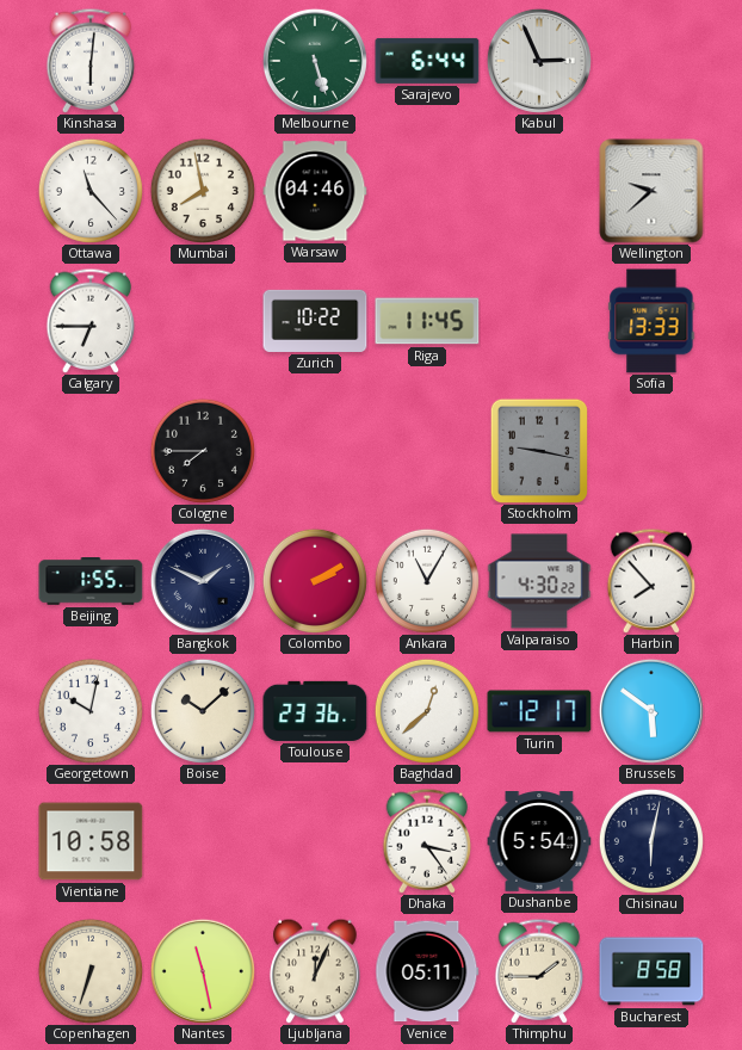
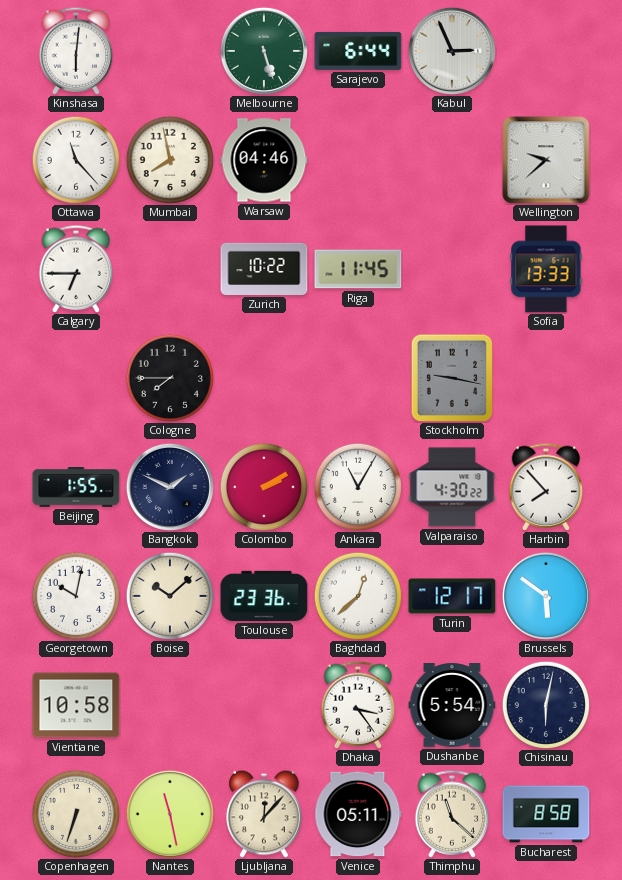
Ljubljana: 12:04 -> 12:07 (264, 814)
Thimphu: 1:45 -> 11:22 (452, 814)
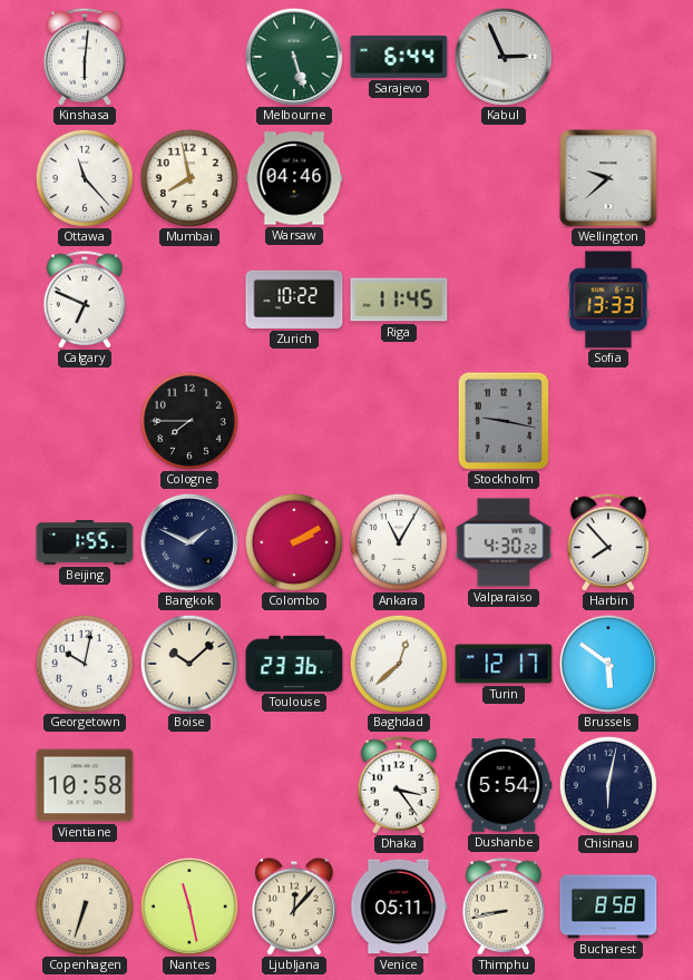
Calgary: 6:45 -> 6:49 (85, 300)
Thimphu: 11:22 -> 8:43 (504, 906)
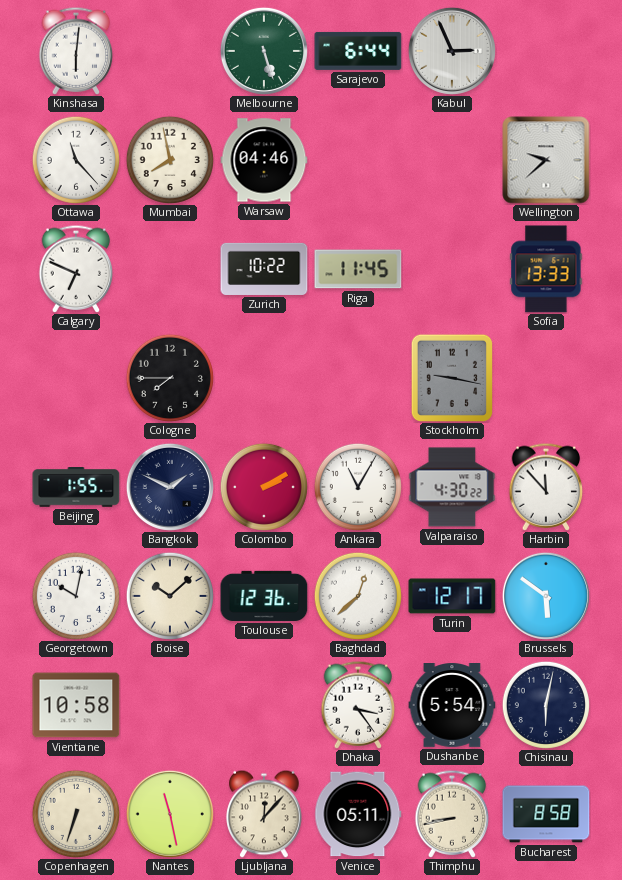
Harbin: 7:53 -> 11:53 (546, 487)
Toulouse: 23:36 -> 12:36 (264, 596)
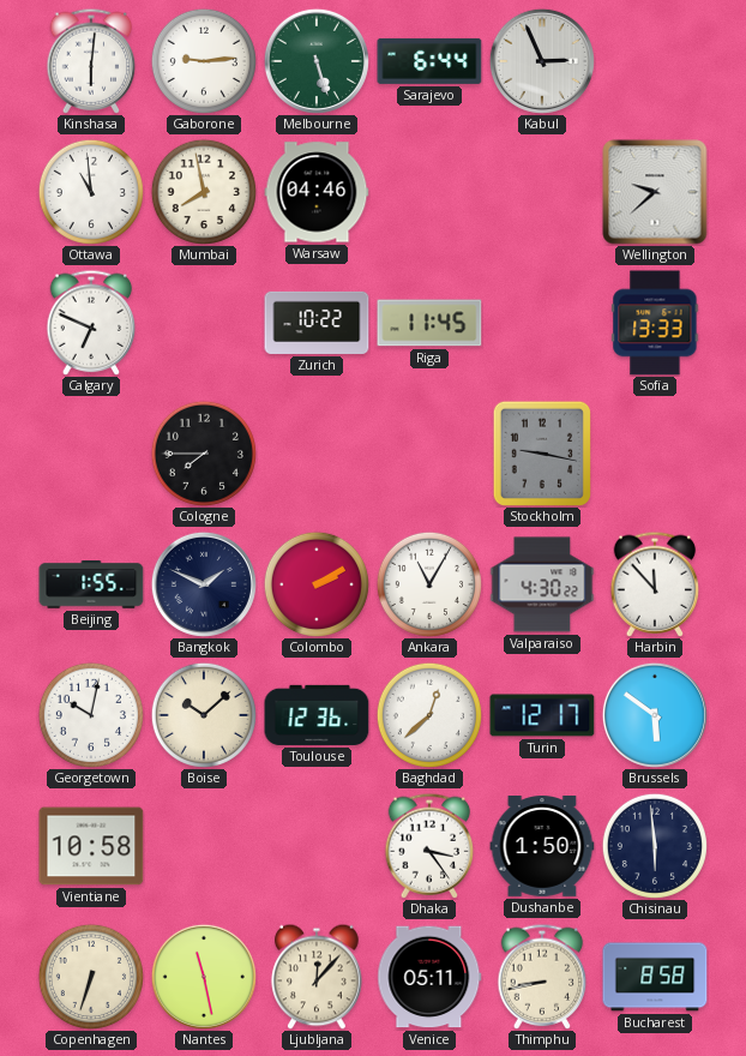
Gaborone: none -> 9:14 (204, 61)
Ottawa: 11:23 -> 10:59 (91, 192)
Dushanbe: 5:54 -> 1:50 (542, 847)
Chisinau: 6:02 -> 5:59 (655, 846)
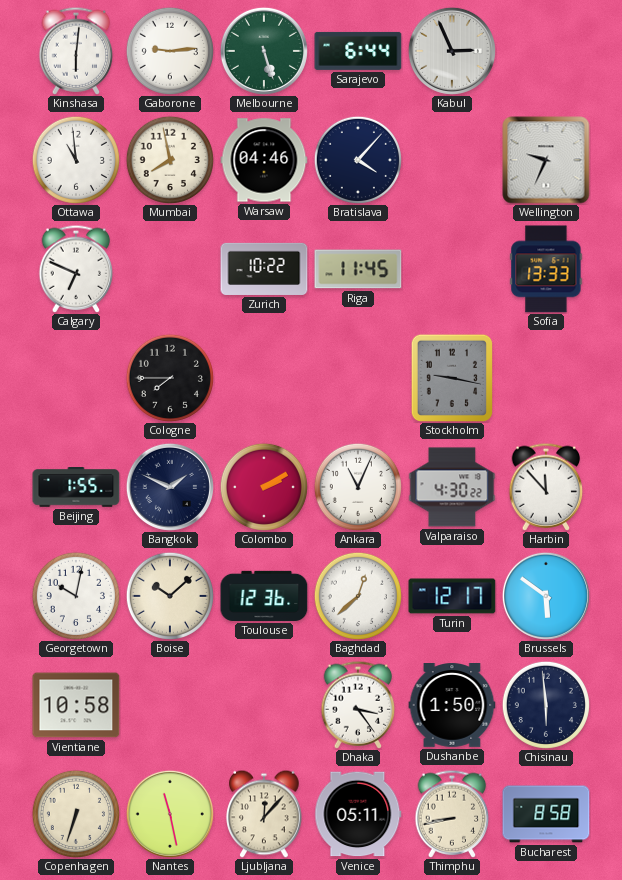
Bratislava: none -> 4:07 (358, 160)
Wellington: 9:38 -> 9:34 (546, 160)
Ankara: 11:05 -> 11:04 (358, 487)
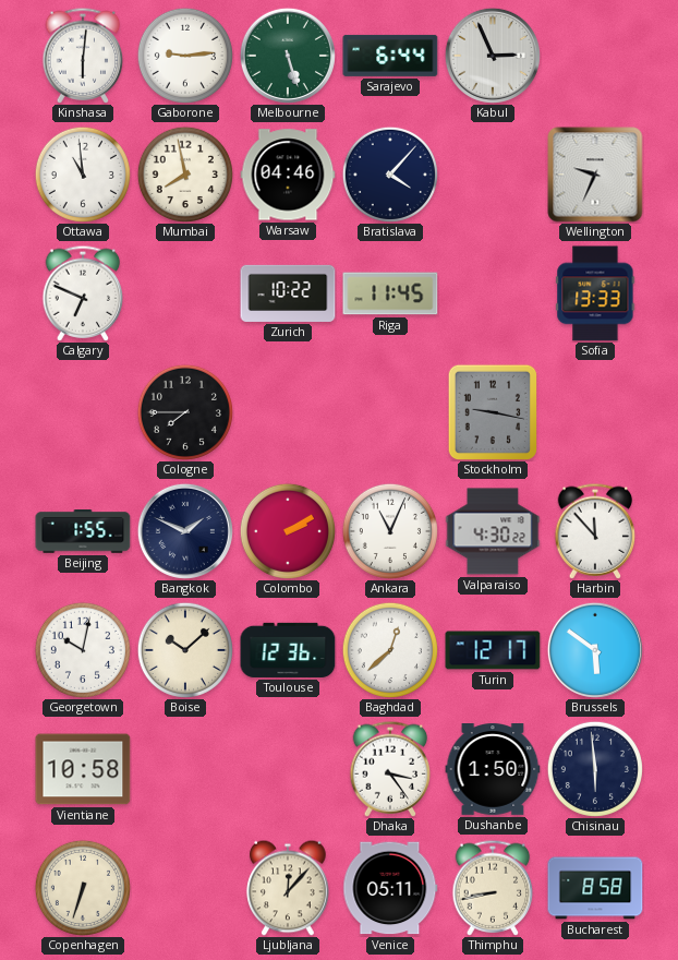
Nantes: 11:28 -> none (170, 814)
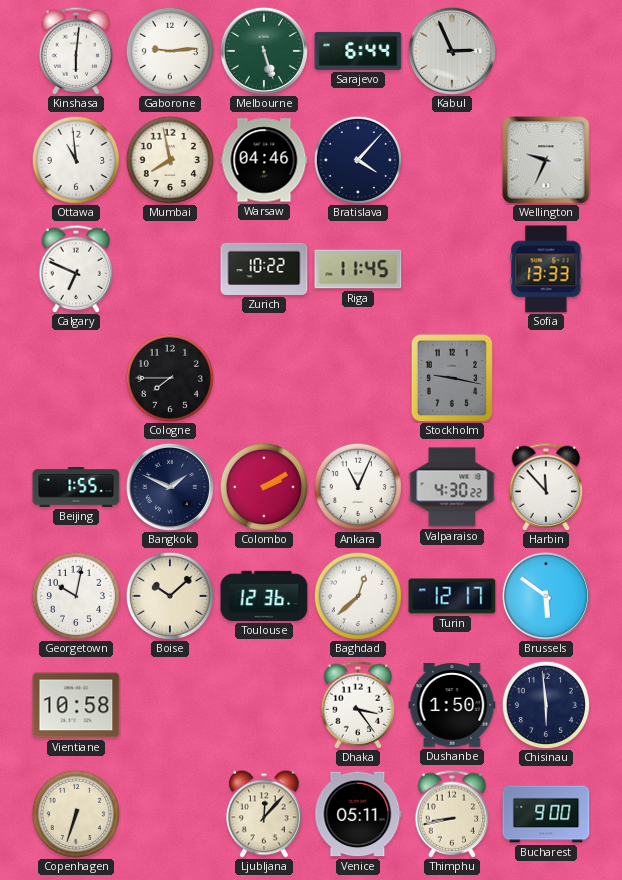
Bucharest: 8:58 -> 9:00 (546, 814)
